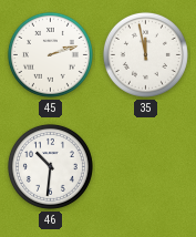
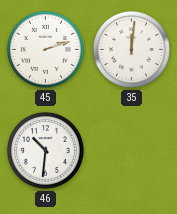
35: 11:58 -> 12:01 (131, 49)
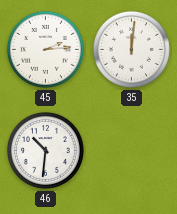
45: 2:12 -> 2:14 (45, 49)
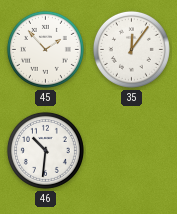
45: 2:14 -> 1:53 (45, 49)
35: 12:01 -> 12:06 (131, 49)
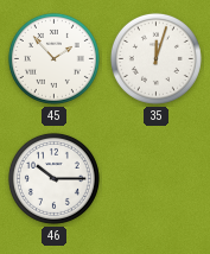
35: 12:06 -> 12:03 (155, 58)
46: 10:31 -> 10:15 (53, 178)
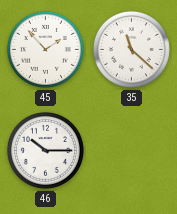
35: 12:03 -> 11:22 (131, 49)
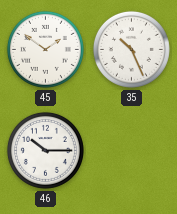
45: 1:53 -> 1:51 (45, 49)
35: 11:22 -> 10:26 (131, 49)
